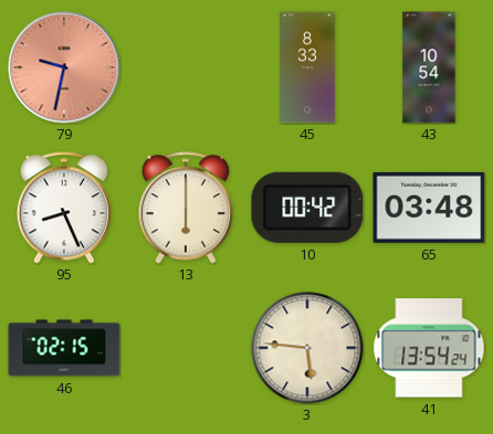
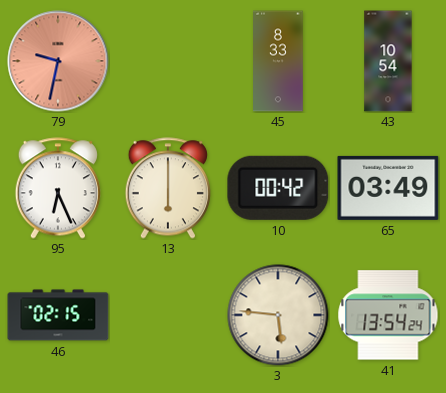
95: 8:26 -> 6:26 (57, 188)
65: 03:48 -> 03:49 (388, 188)
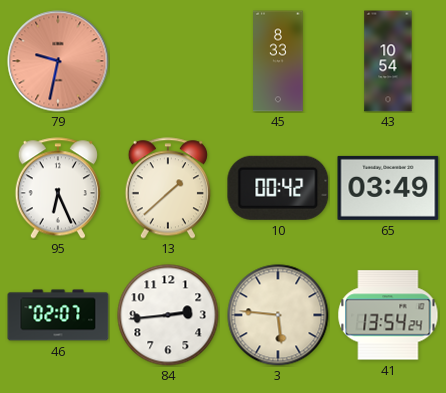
13: 6:00 -> 1:38 (167, 188)
46: 02:15 -> 02:07 (58, 315)
84: none -> 2:44 (168, 315)
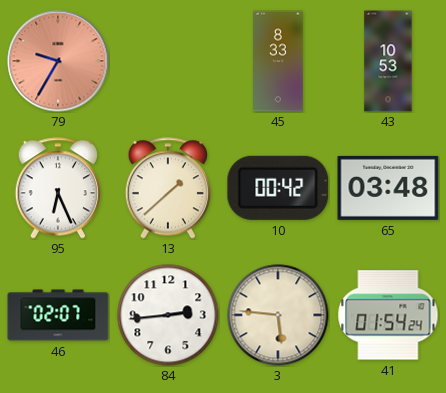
79: 9:32 -> 9:35 (58, 61)
43: 10:54 -> 10:53 (388, 61)
65: 03:49 -> 03:48 (388, 188)
41: 13:54 -> 01:54 (388, 315)
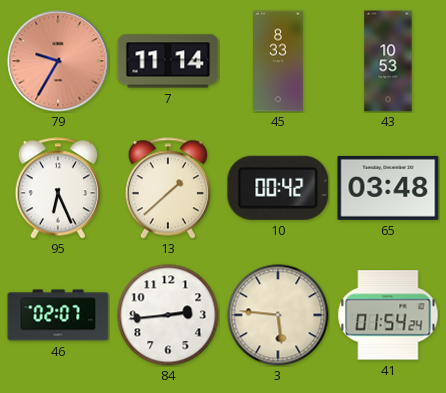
7: none -> 11:14 (168, 61)
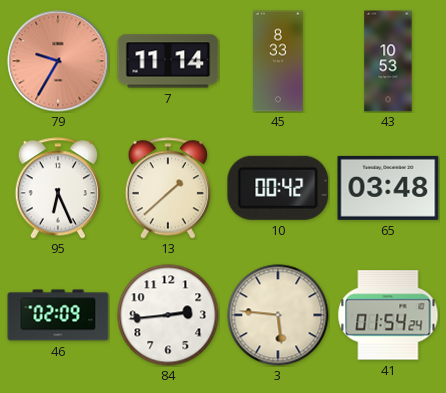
46: 02:07 -> 02:09 (58, 315)
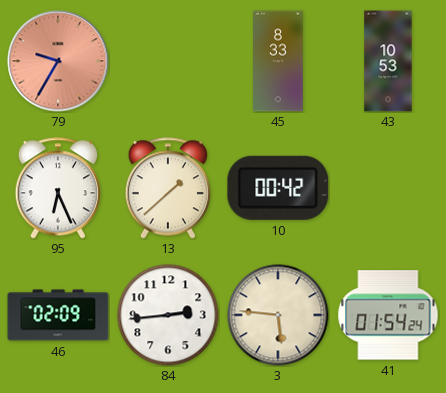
7: 11:14 -> none (168, 61)
65: 03:48 -> none (388, 188)
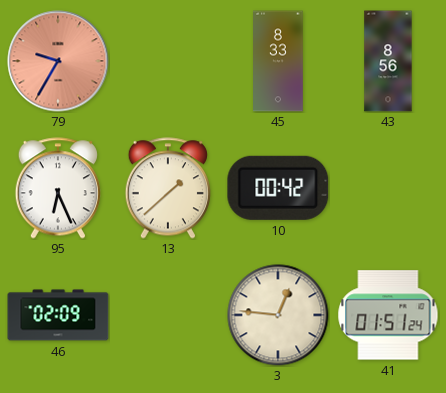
43: 10:53 -> 8:56 (388, 61)
84: 2:44 -> none (168, 315)
3: 5:46 -> 12:46 (278, 315)
41: 01:54 -> 01:51 (388, 315)
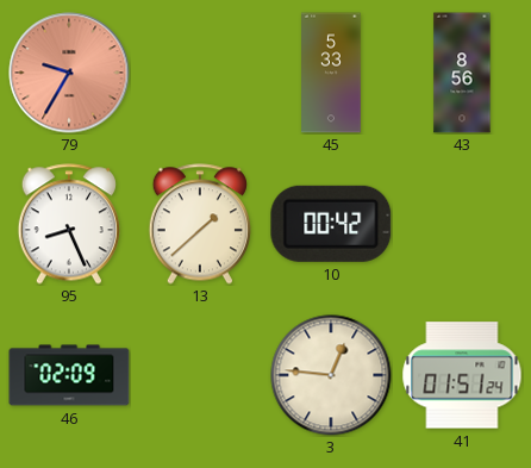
45: 8:33 -> 5:33 (331, 73)
95: 6:26 -> 8:26 (68, 224)
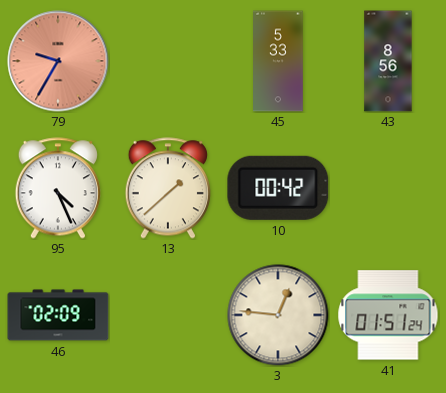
95: 8:26 -> 4:26 (57, 188)
